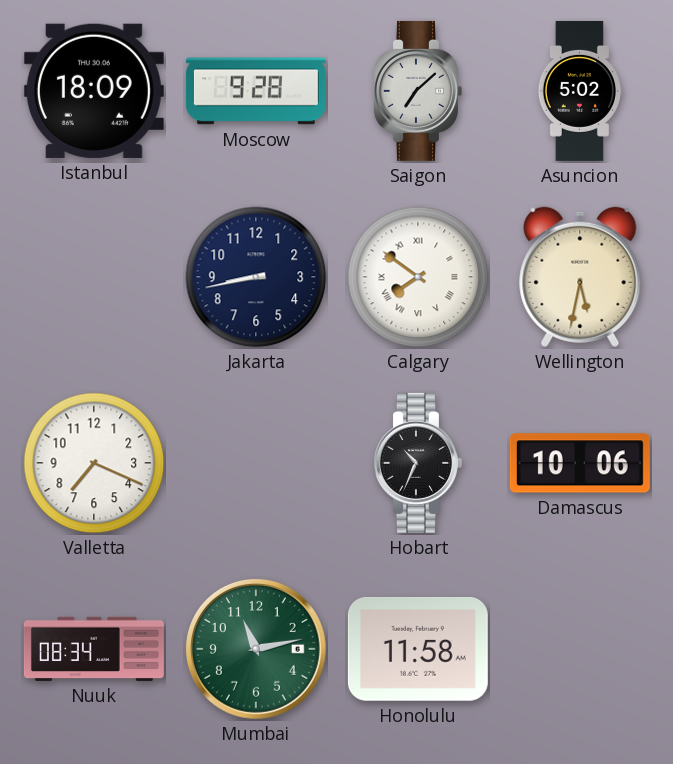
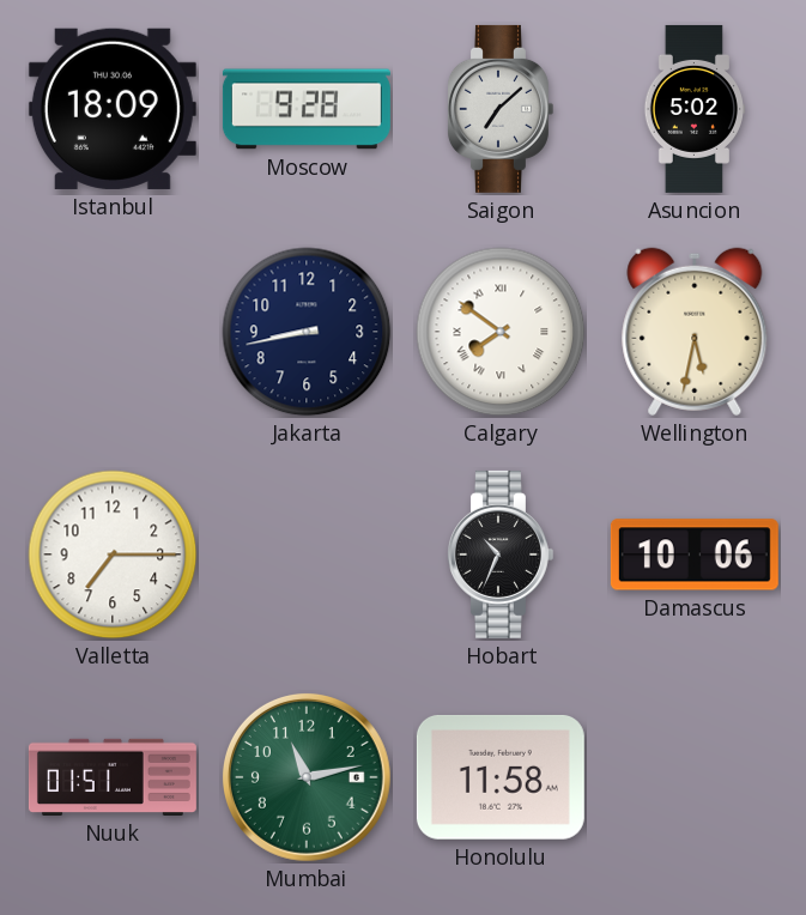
Valletta: 7:19 -> 7:15 (113, 555)
Nuuk: 08:34 -> 01:51 (113, 777)
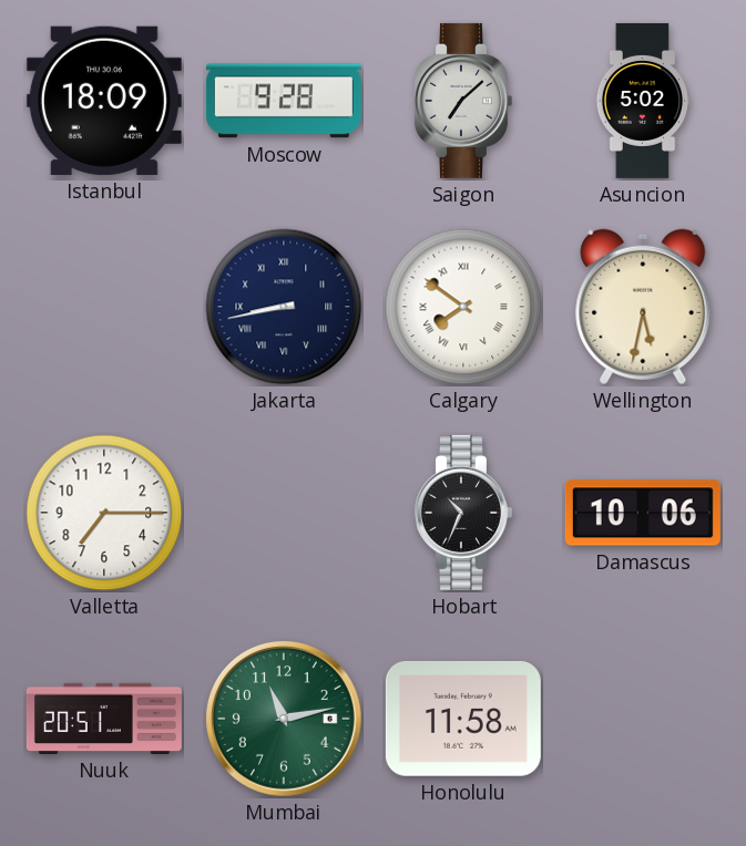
Jakarta numerals: Arabic -> Roman (284, 307)
Nuuk: 01:51 -> 20:51 (104, 719)
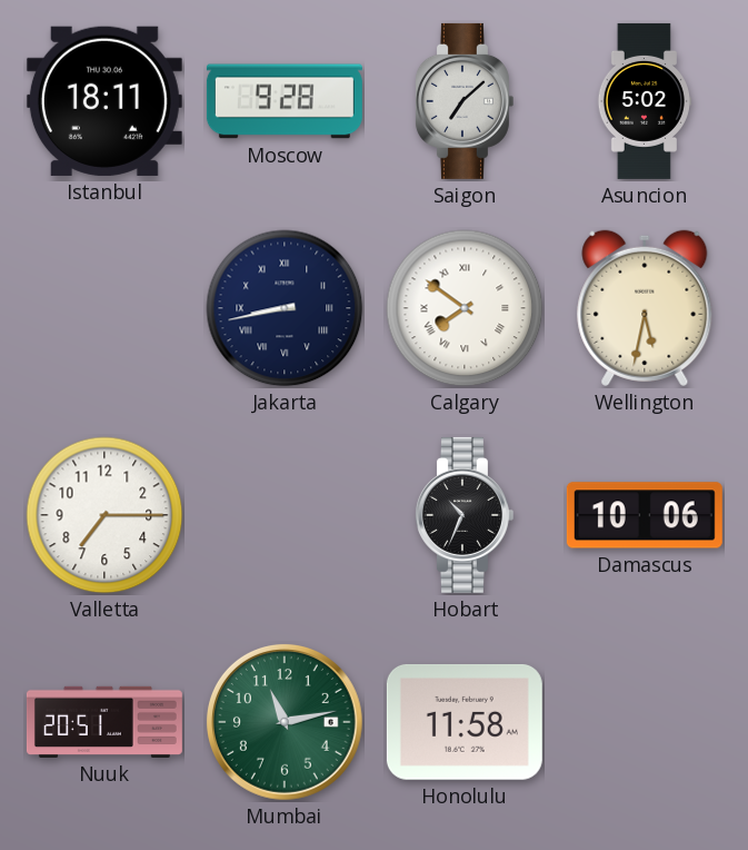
Istanbul: 18:09 -> 18:11 (104, 101)
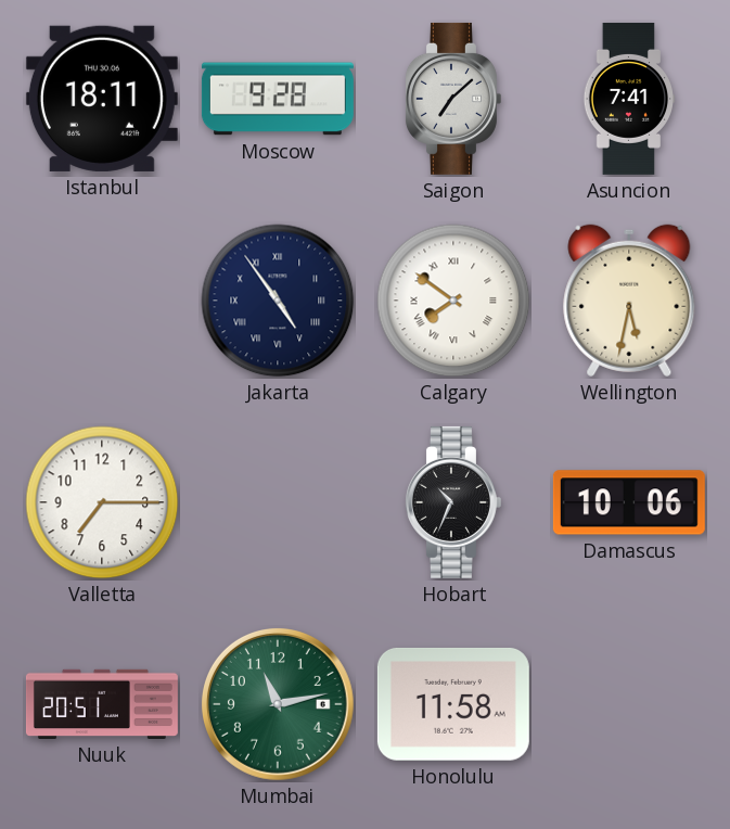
Asuncion: 5:02 -> 7:41 (628, 99)
Jakarta: 8:43 -> 4:54 (278, 301)
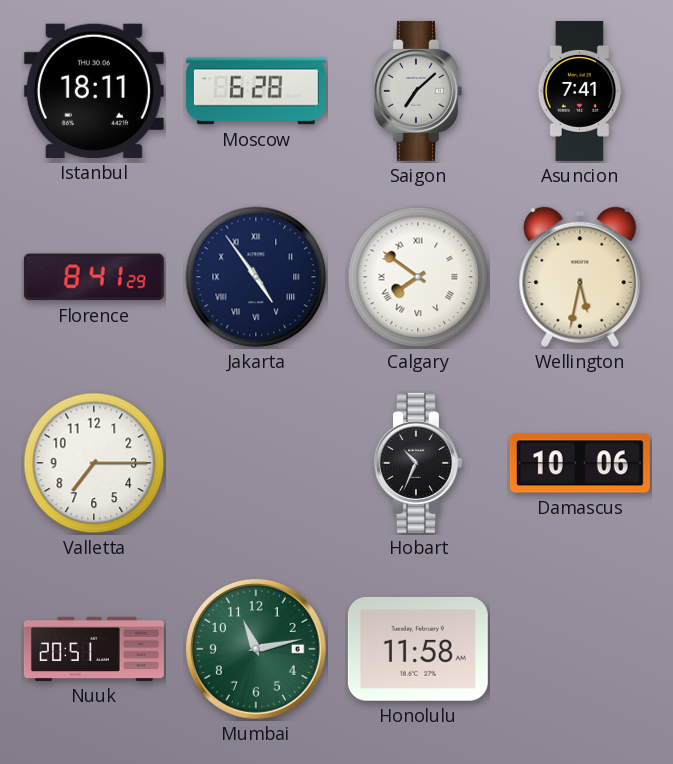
Moscow: 9:28 -> 6:28 (256, 91)
Florence: none -> 8:41 (94, 277)
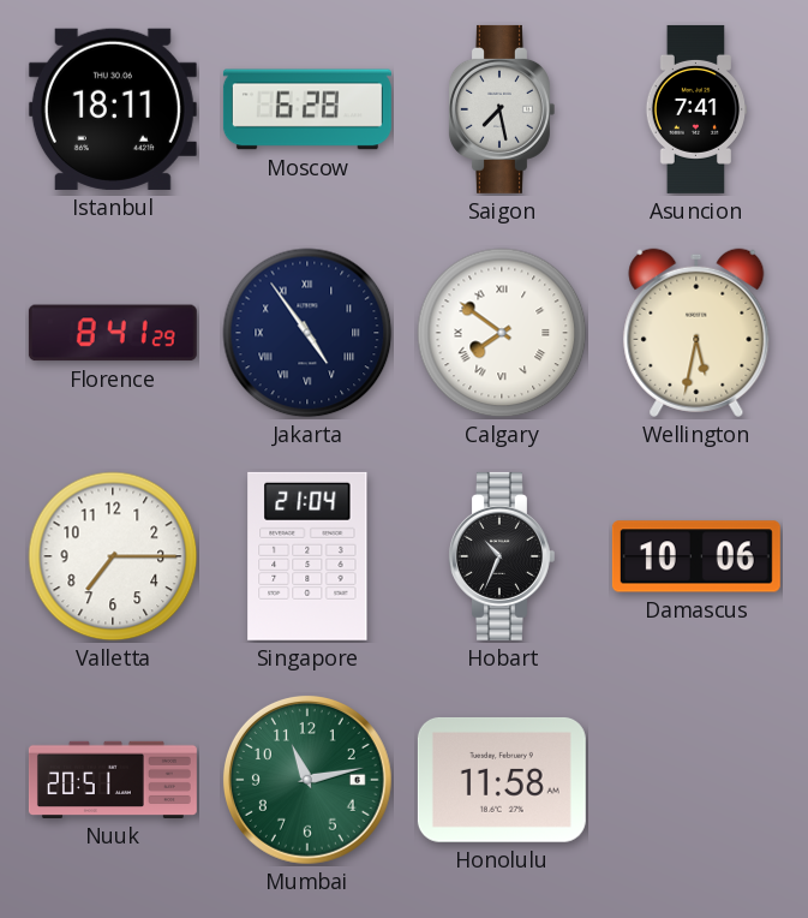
Saigon: 7:08 -> 7:28 (501, 109)
Singapore: none -> 21:04 (307, 556)
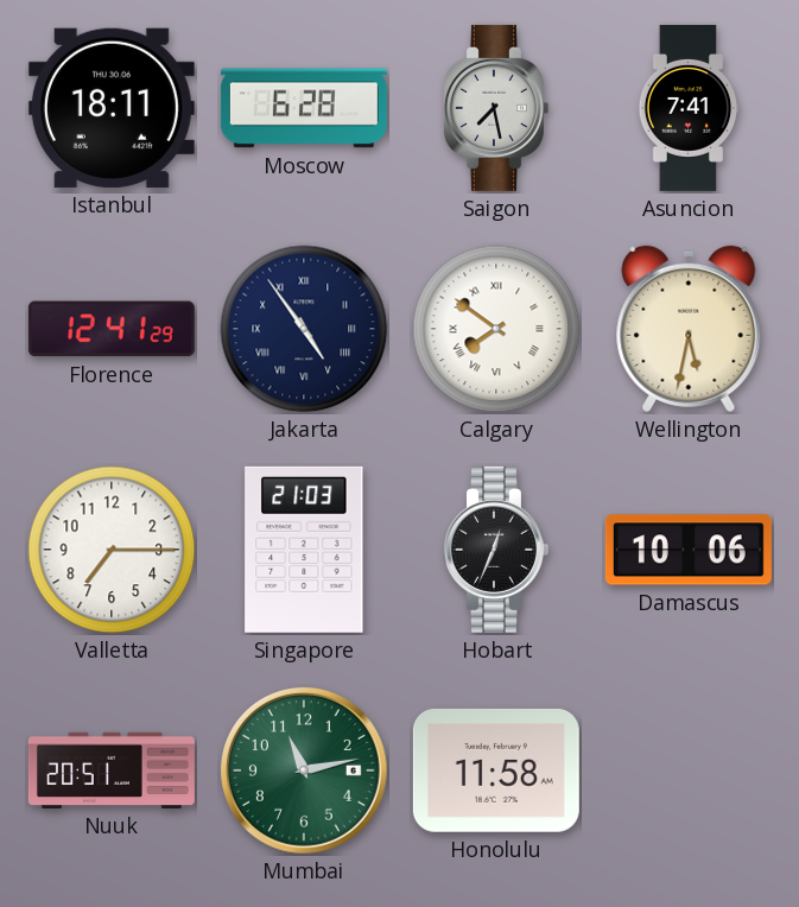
Florence: 8:41 -> 12:41 (112, 329)
Singapore: 21:04 -> 21:03 (304, 550)
Hobart: 10:34 -> 12:34 (495, 550)
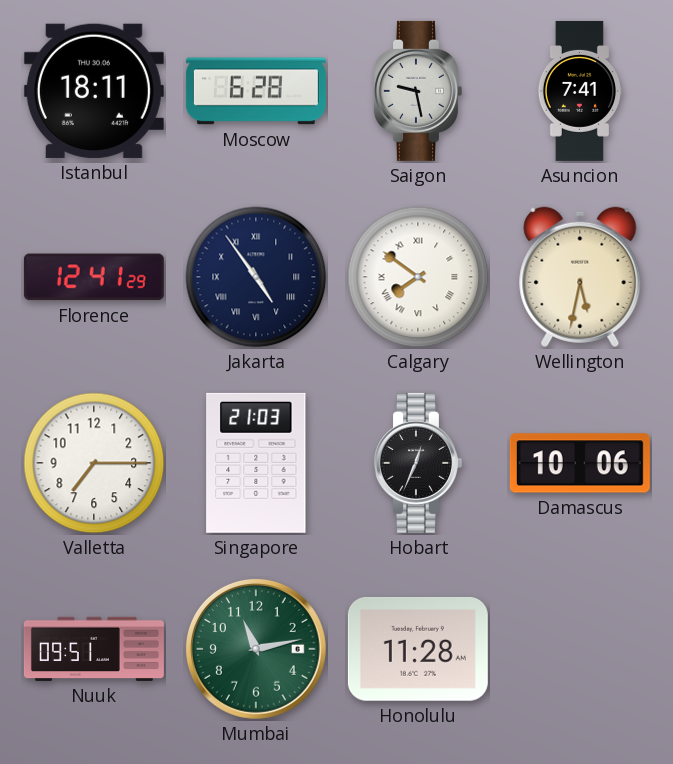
Saigon: 7:28 -> 9:28 (417, 91)
Nuuk: 20:51 -> 09:51 (94, 649)
Honolulu: 11:58 -> 11:28 (418, 649)
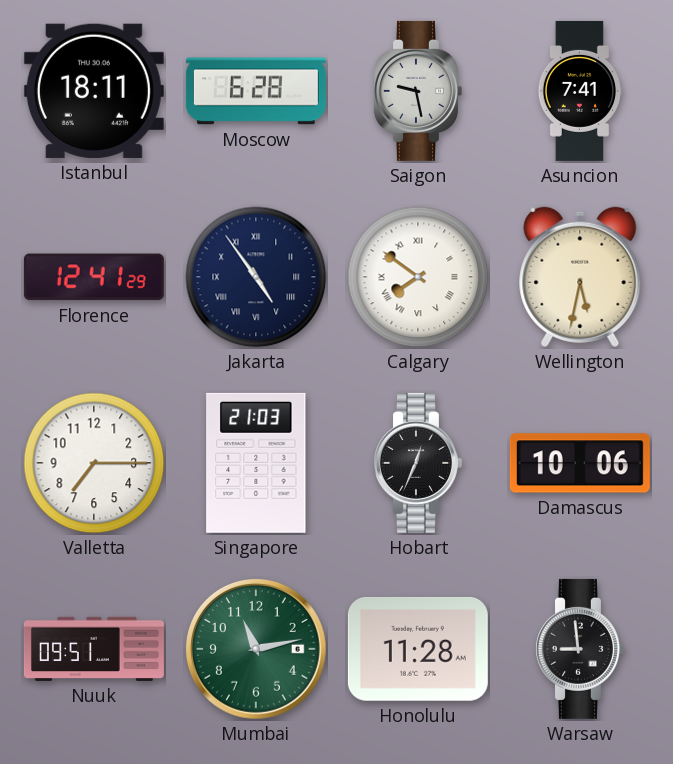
Warsaw: none -> 8:59 (579, 649)
